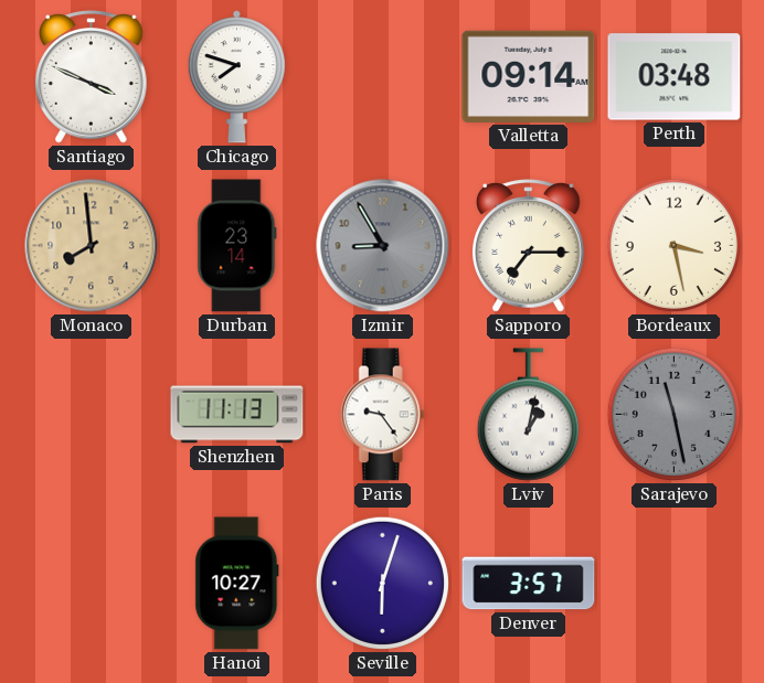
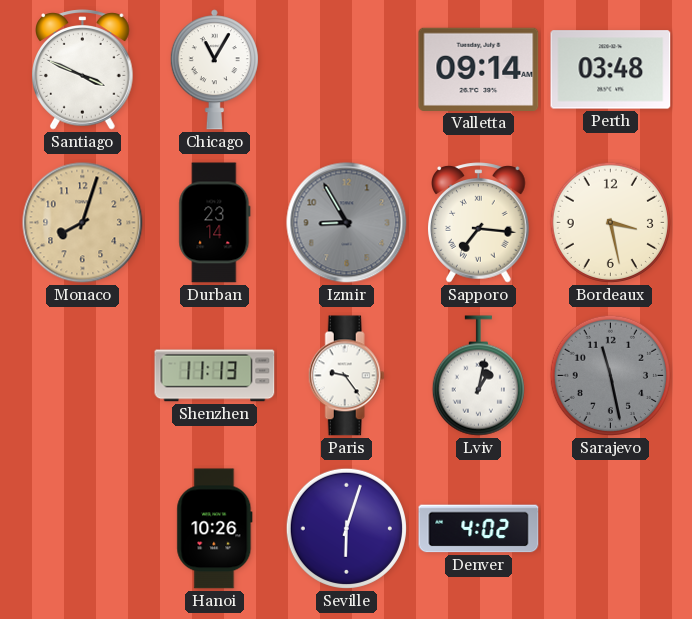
Chicago: 7:48 -> 11:05 (214, 70)
Monaco: 7:59 -> 8:03 (83, 223)
Sapporo: 7:15 -> 7:16 (479, 223)
Hanoi: 10:27 -> 10:26 (215, 529)
Denver: 3:57 -> 4:02 (479, 529)
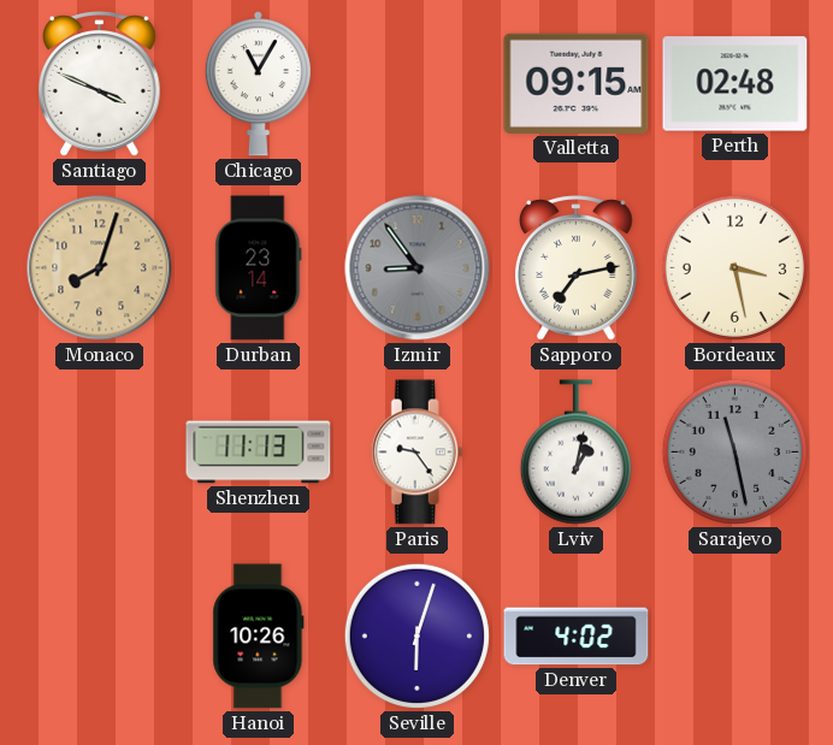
Valletta: 09:14 -> 09:15 (577, 83)
Perth: 03:48 -> 02:48 (735, 84)
Izmir: 8:55 -> 8:54 (418, 268)
Sapporo: 7:16 -> 7:13 (577, 268)
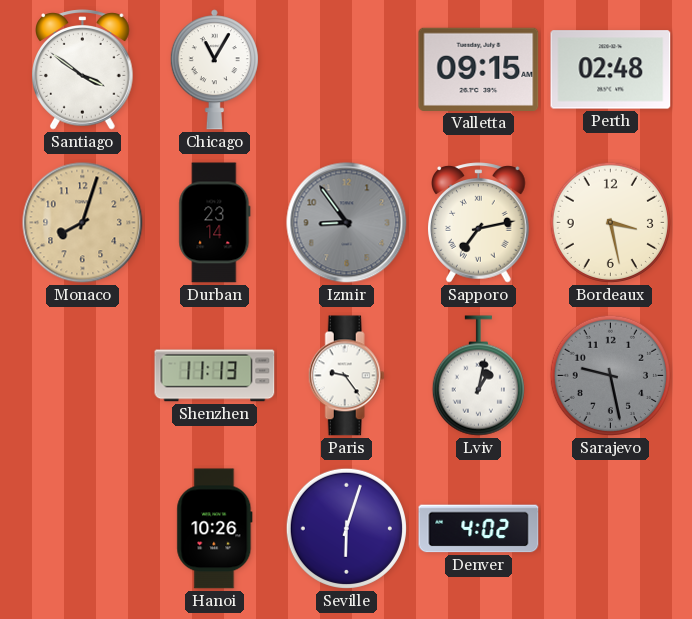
Santiago: 3:49 -> 3:51 (83, 70)
Sarajevo: 11:28 -> 9:28 (610, 375)
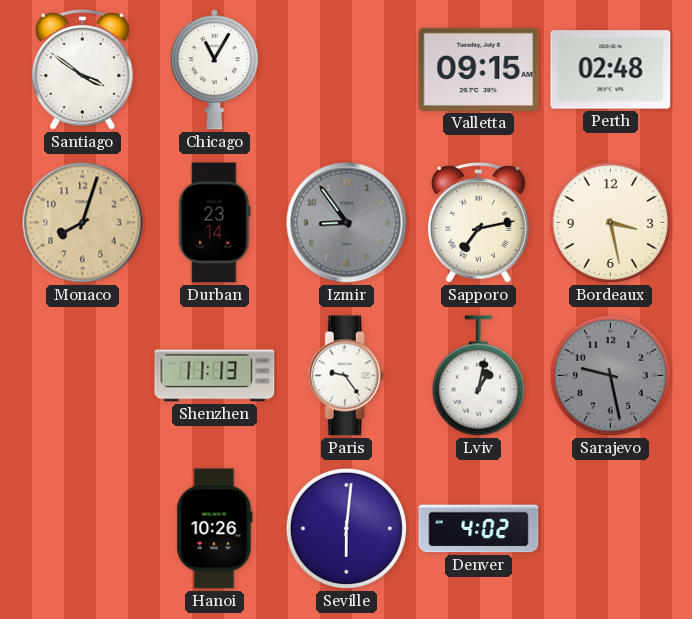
Seville: 6:03 -> 6:01 (346, 528)
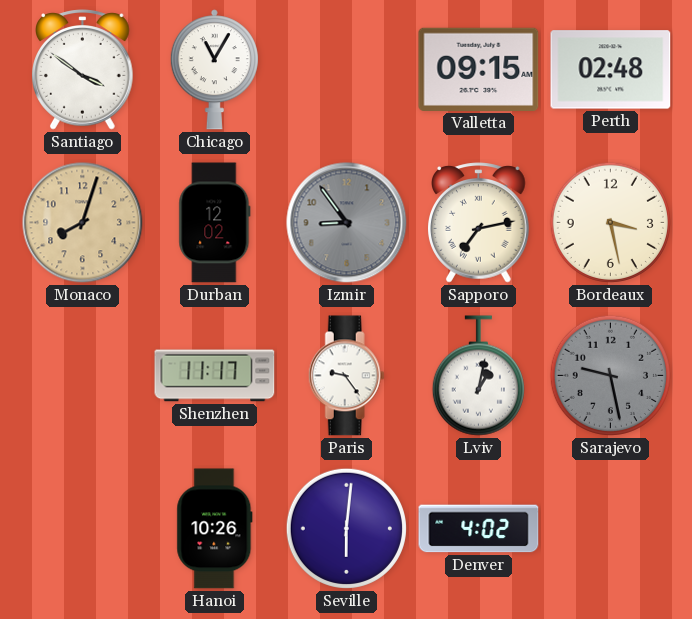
Durban: 23:14 -> 12:02 (215, 223)
Shenzhen: 11:13 -> 11:17 (215, 376)
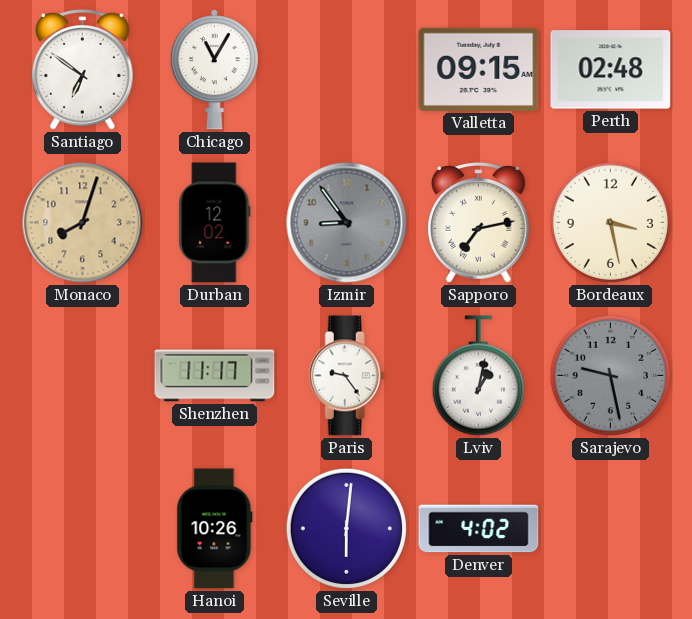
Santiago: 3:51 -> 6:51 (83, 70)
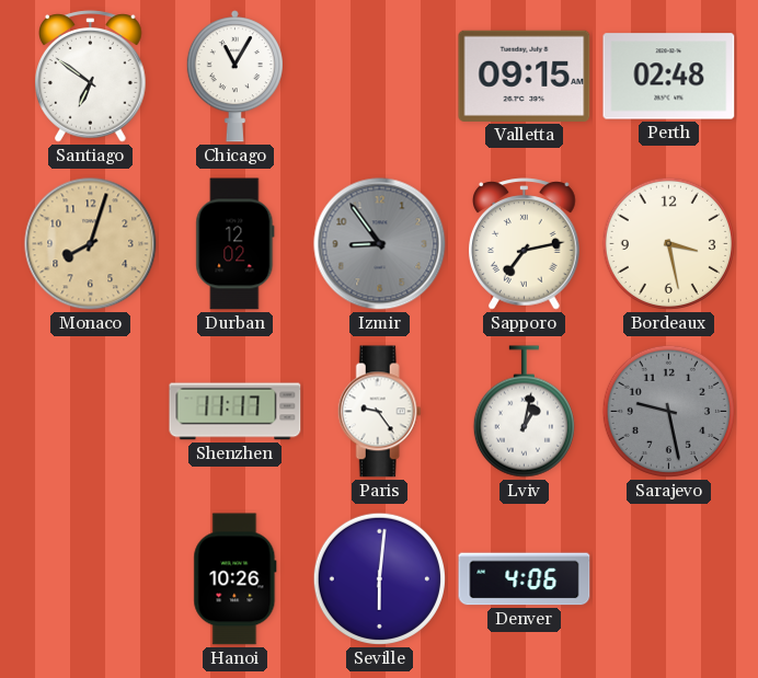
Denver: 4:02 -> 4:06 (525, 579)
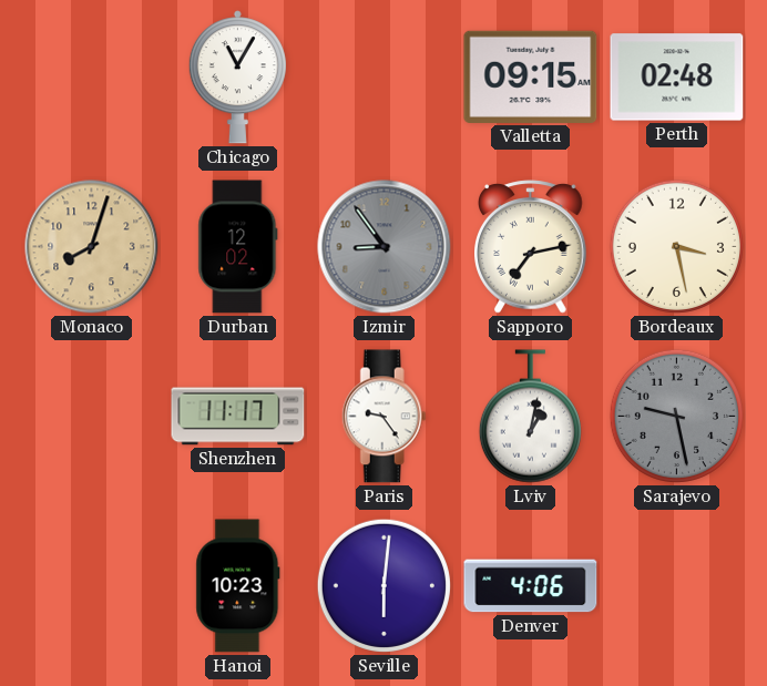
Santiago: 6:51 -> none (91, 77)
Hanoi: 10:26 -> 10:23 (238, 586)
